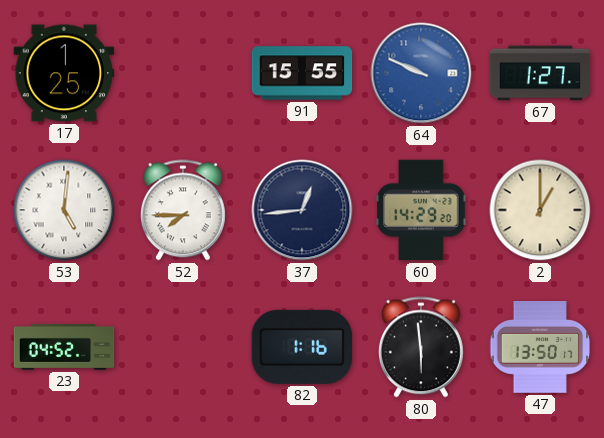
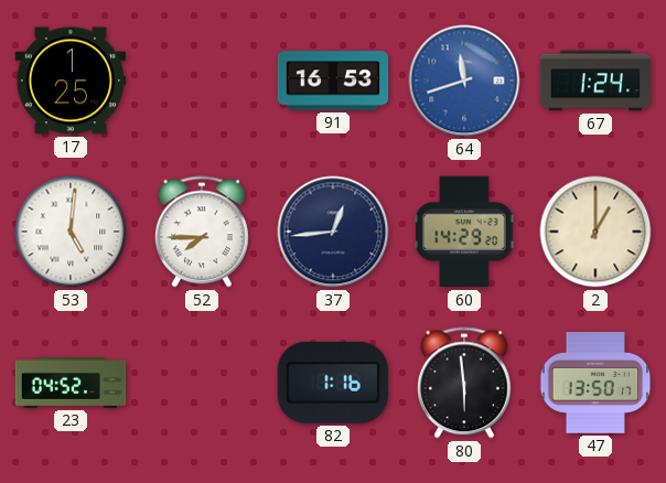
91: 15:55 -> 16:53 (333, 80)
64: 9:49 -> 11:42 (464, 80)
67: 1:27 -> 1:24 (595, 80)
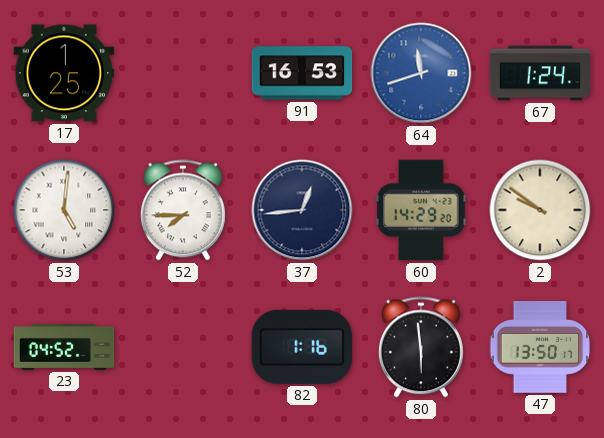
2: 1:00 -> 9:51 (540, 210)
